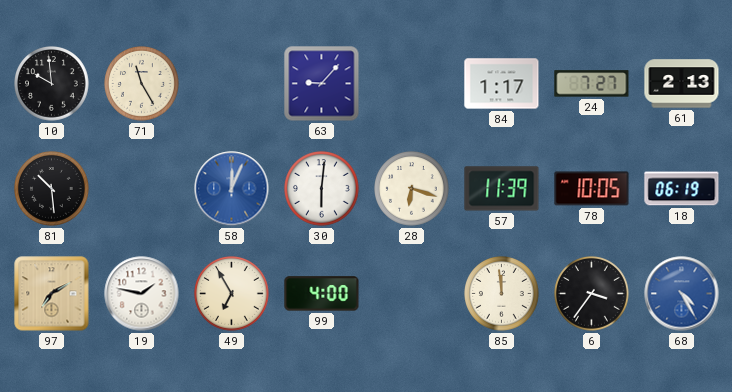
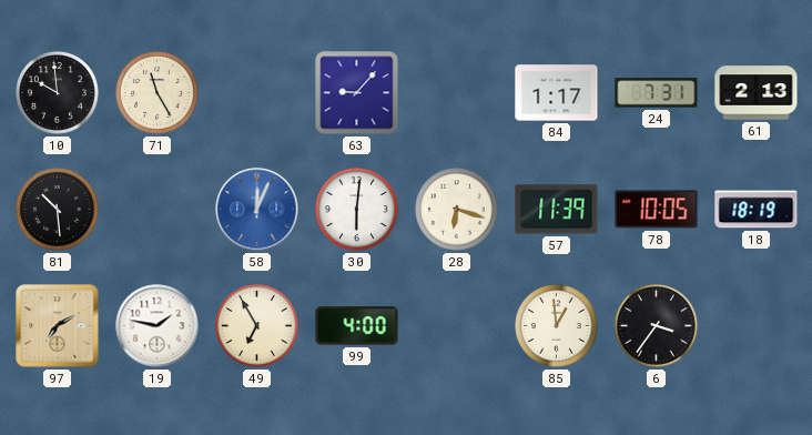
24: 7:27 -> 7:31 (657, 93)
18: 06:19 -> 18:19 (757, 210)
85: 11:59 -> 12:59 (557, 326)
68: 4:25 -> none (682, 294)
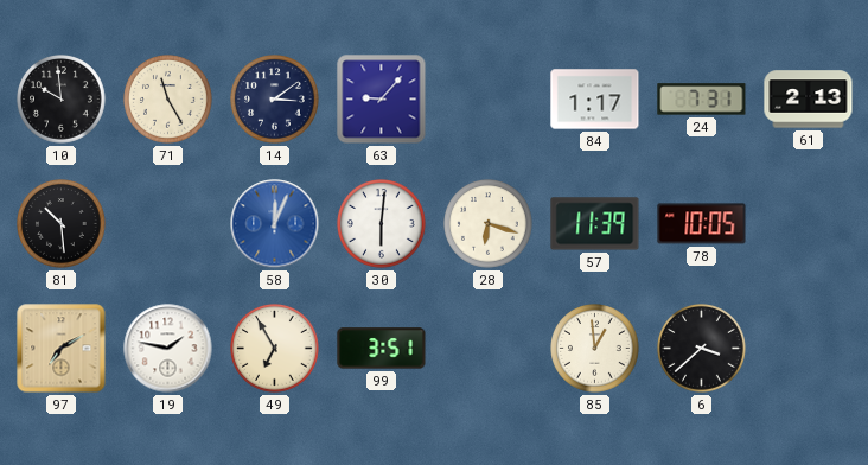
14: none -> 3:09 (275, 100)
18: 18:19 -> none (757, 210)
99: 4:00 -> 3:51 (382, 349)
6: 3:36 -> 3:38 (702, 349)
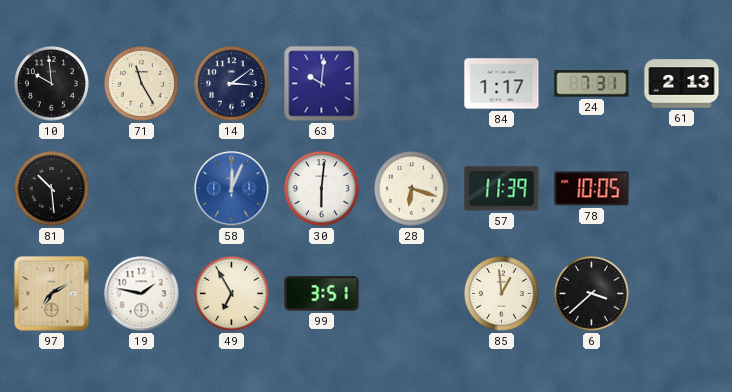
63: 9:07 -> 10:01 (322, 84)
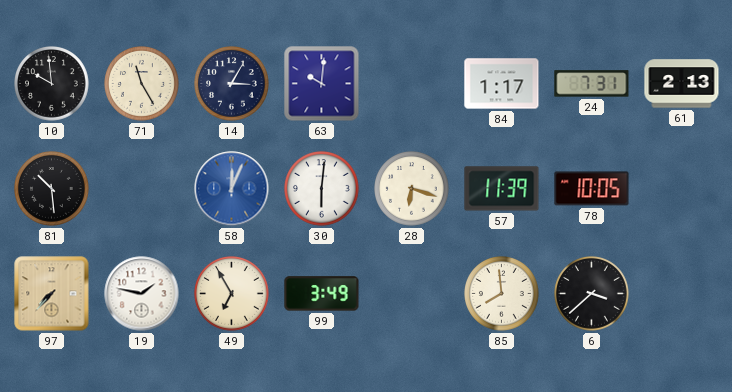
14: 3:09 -> 3:05 (232, 84)
97: 7:10 -> 7:37 (52, 294)
99: 3:51 -> 3:49 (322, 294)
85: 12:59 -> 7:59 (502, 294)
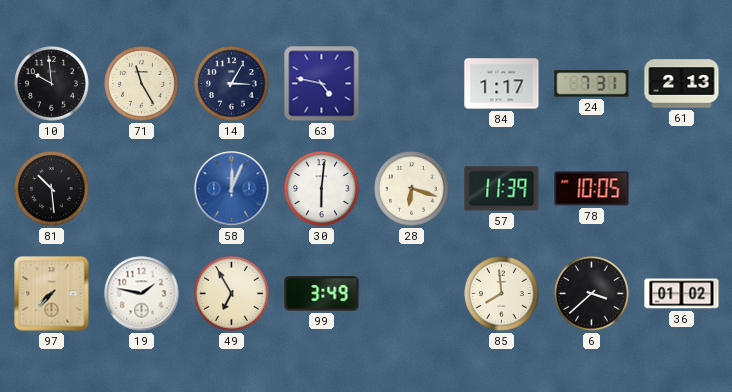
63: 10:01 -> 4:47 (322, 84)
36: none -> 01:02 (682, 294)
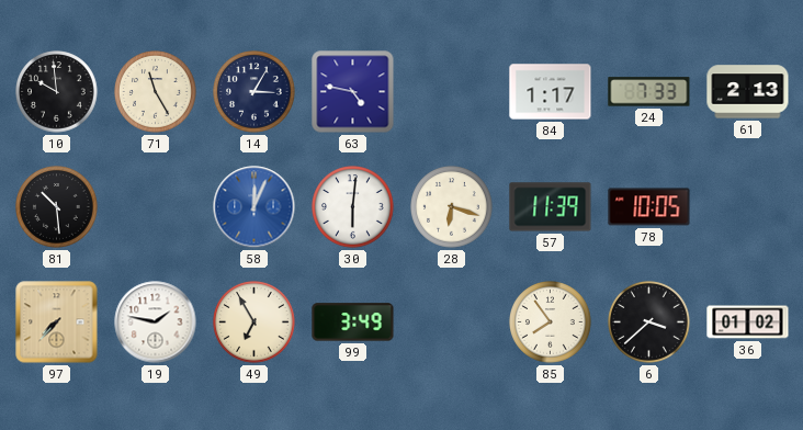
24: 7:31 -> 7:33 (649, 92)
85: 7:59 -> 7:54 (551, 322)
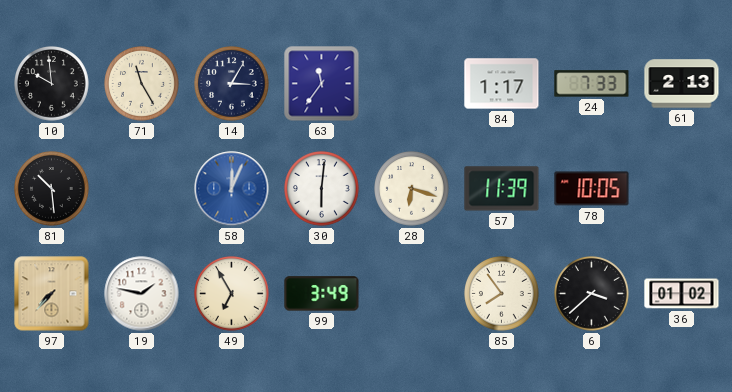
63: 4:47 -> 11:36 (322, 84)
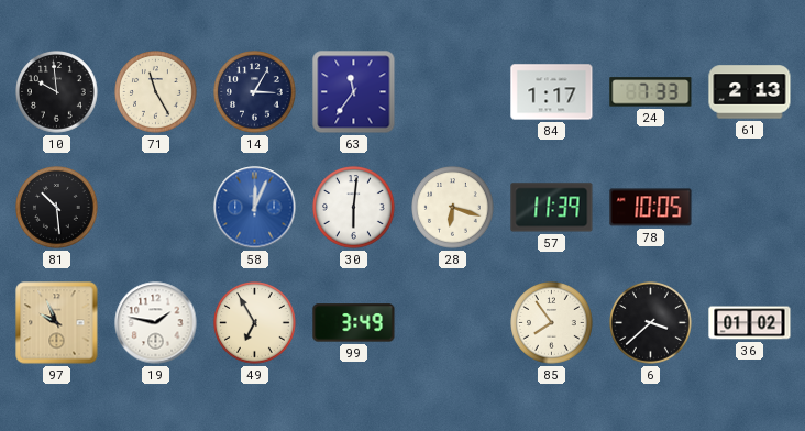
97: 7:37 -> 9:56 (57, 323)
